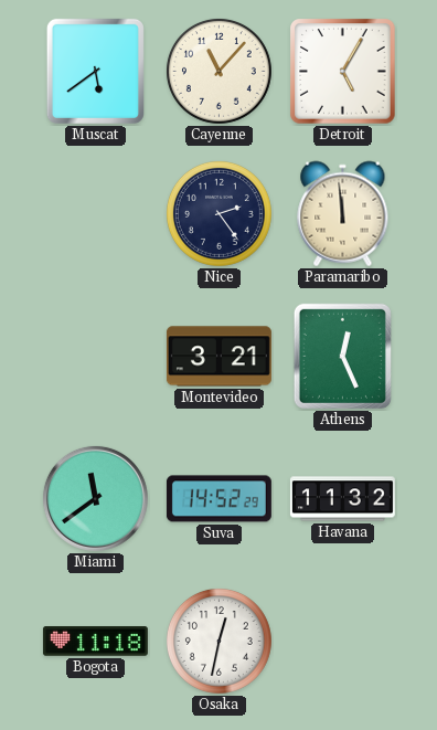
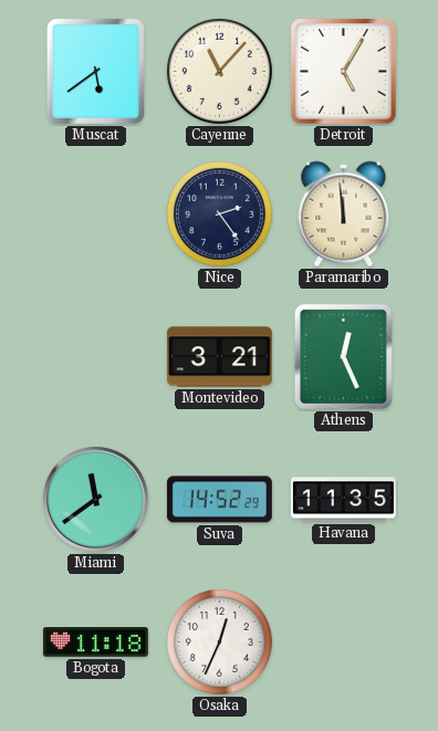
Havana: 11:32 -> 11:35 (343, 500)
Osaka: 12:32 -> 12:34 (219, 641)
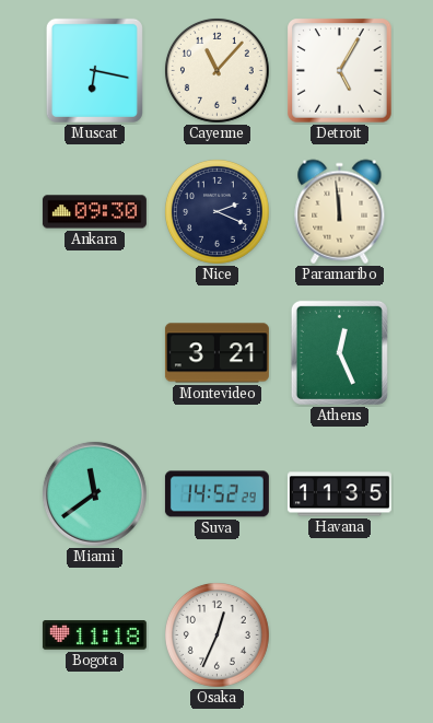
Muscat: 5:39 -> 6:17 (94, 70)
Ankara: none -> 09:30 (94, 212)
Nice: 2:24 -> 2:19 (216, 211)
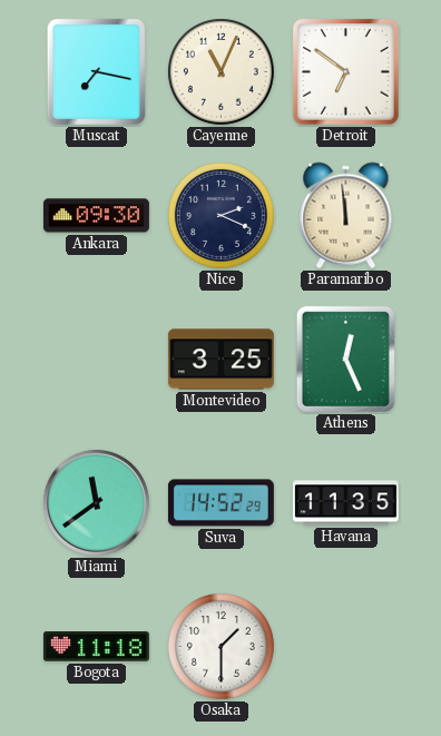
Muscat: 6:17 -> 7:17 (96, 71)
Cayenne: 11:07 -> 11:04 (220, 71)
Detroit: 5:05 -> 6:51 (346, 72)
Montevideo: 3:21 -> 3:25 (220, 360)
Osaka: 12:34 -> 1:30 (220, 646)
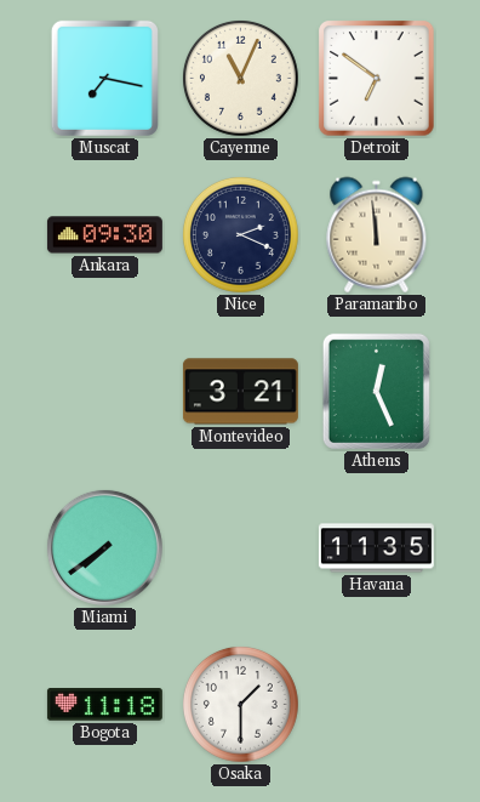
Montevideo: 3:25 -> 3:21 (240, 392)
Miami: 11:39 -> 7:39 (104, 547)
Suva: 14:52 -> none (220, 503)
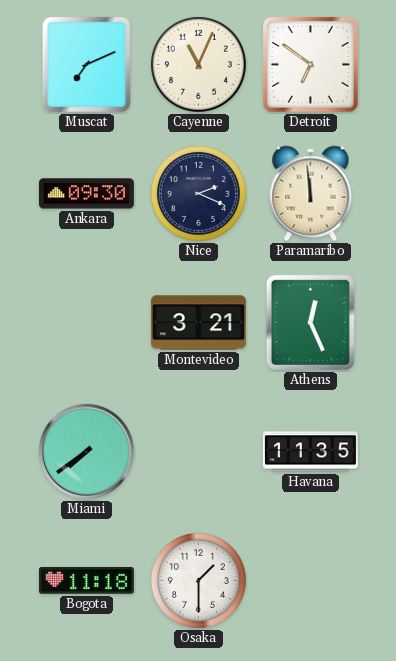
Muscat: 7:17 -> 7:11 (86, 64)
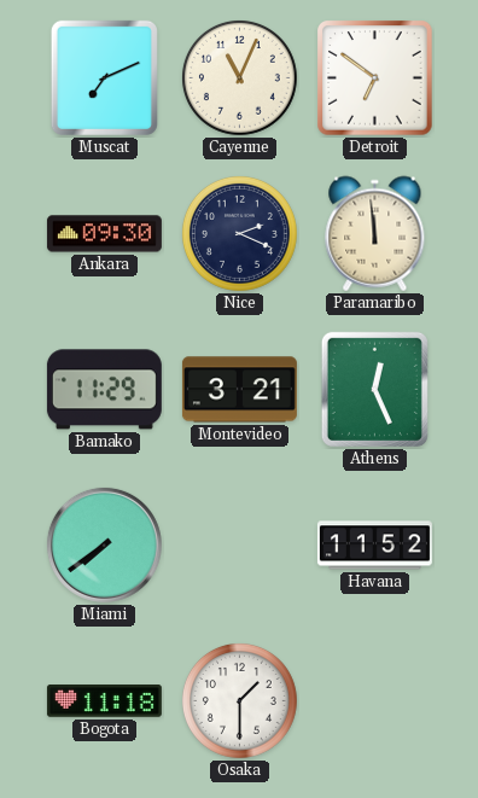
Bamako: none -> 11:29 (104, 390)
Havana: 11:35 -> 11:52 (374, 546)
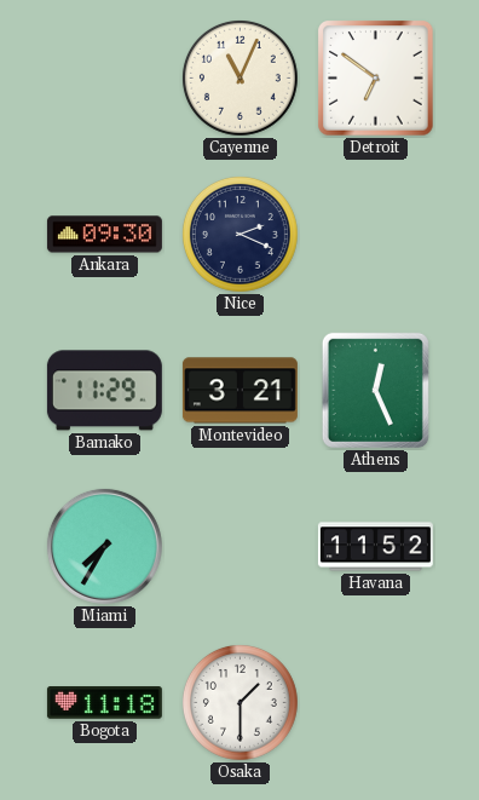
Muscat: 7:11 -> none (104, 77)
Paramaribo: 11:59 -> none (375, 234)
Miami: 7:39 -> 7:35 (104, 546)
